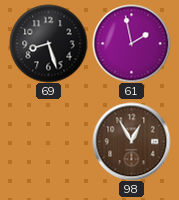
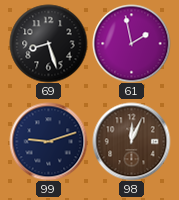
99: none -> 9:12 (48, 141)
98: 12:55 -> 12:04 (131, 141)
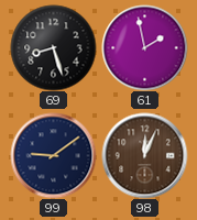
99: 9:12 -> 9:09 (53, 155)
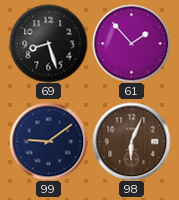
61: 1:58 -> 1:53 (131, 43)
98: 12:04 -> 6:04 (131, 141)
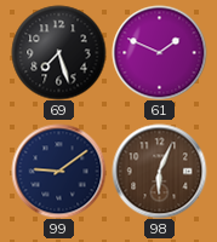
69: 8:27 -> 7:27 (58, 52)
61: 1:53 -> 1:49 (159, 52)
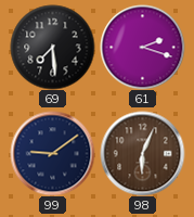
69: 7:27 -> 7:29 (52, 47)
61: 1:49 -> 2:18 (142, 47)
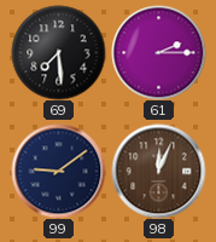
61: 2:18 -> 2:15 (158, 52)
98: 6:04 -> 12:04 (158, 171)
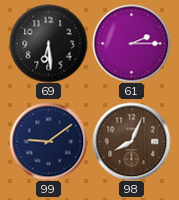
69: 7:29 -> 6:29 (48, 43)
98: 12:04 -> 8:04 (131, 141)
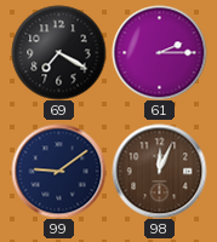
69: 6:29 -> 7:20 (58, 52)
98: 8:04 -> 12:04 (159, 171)
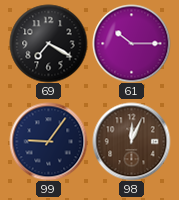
61: 2:15 -> 10:15 (131, 43)
99: 9:09 -> 9:06 (48, 141)
